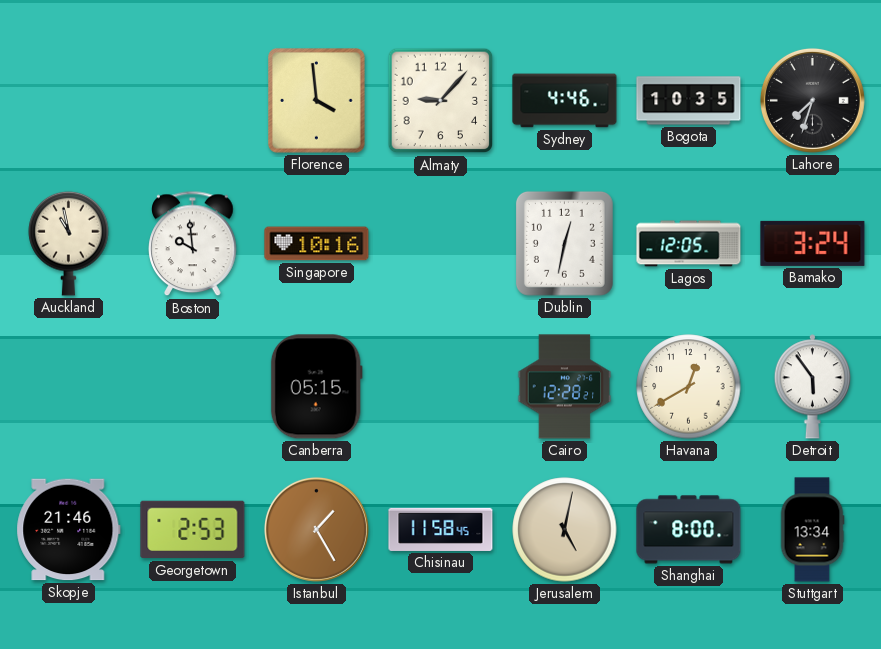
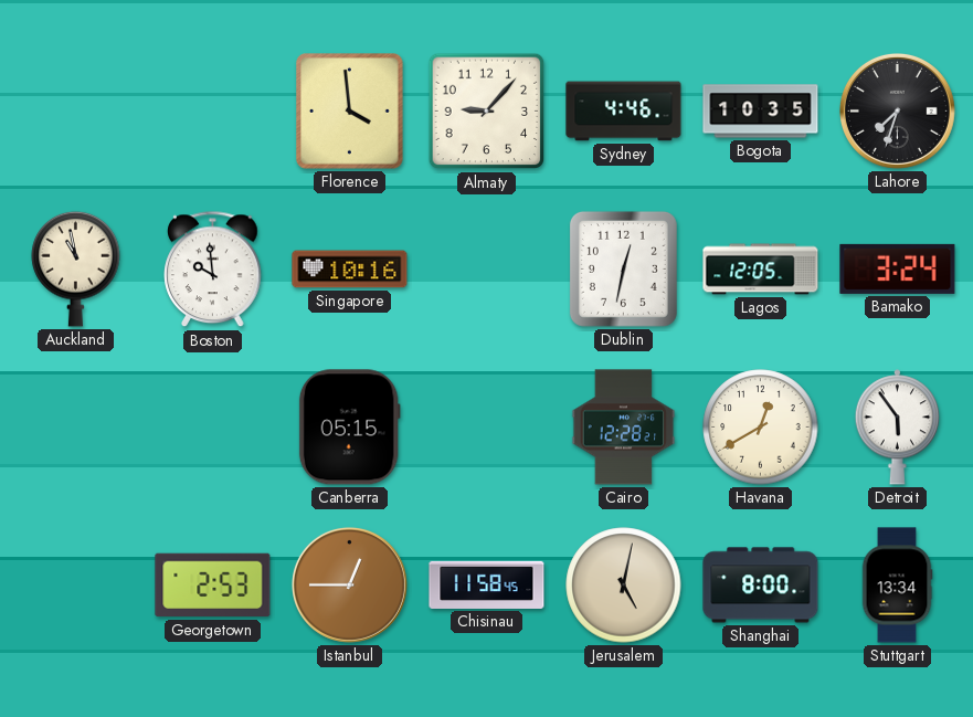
Skopje: 21:46 -> none (69, 530)
Istanbul: 1:25 -> 12:45 (349, 584)
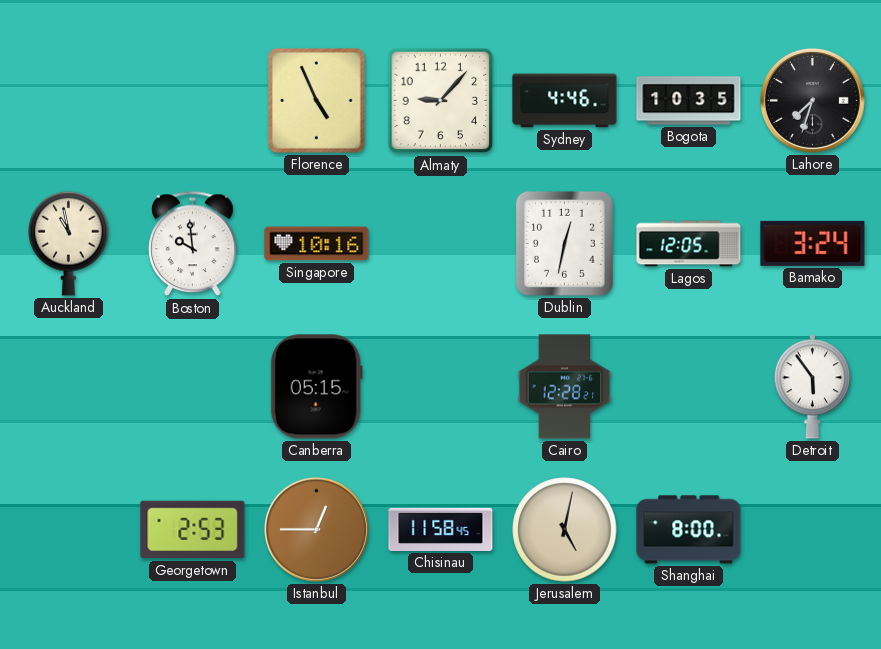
Florence: 3:59 -> 4:56 (317, 101)
Havana: 12:40 -> none (761, 428)
Stuttgart: 13:34 -> none (897, 586)
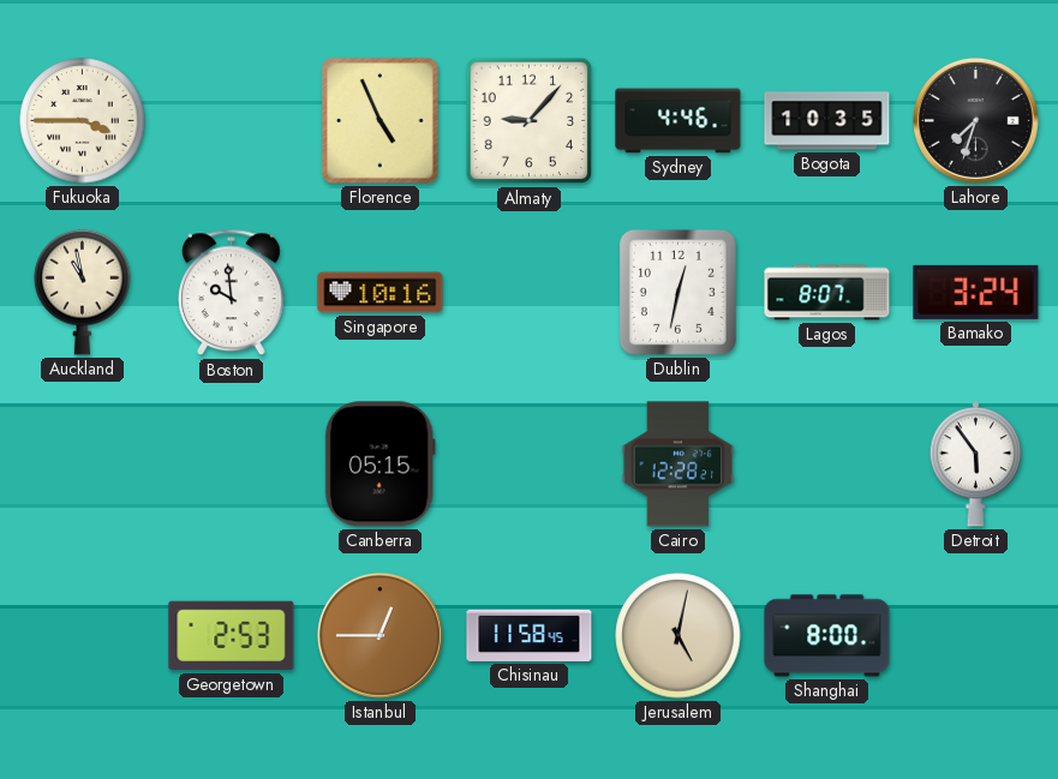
Fukuoka: none -> 3:45 (83, 121)
Lagos: 12:05 -> 8:07 (827, 293)
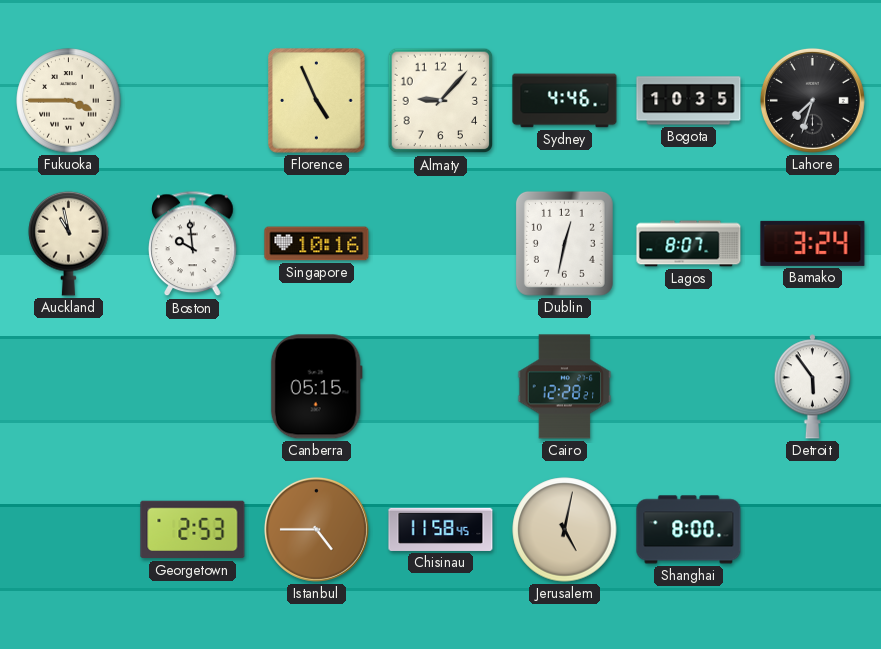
Istanbul: 12:45 -> 4:45 (316, 529)
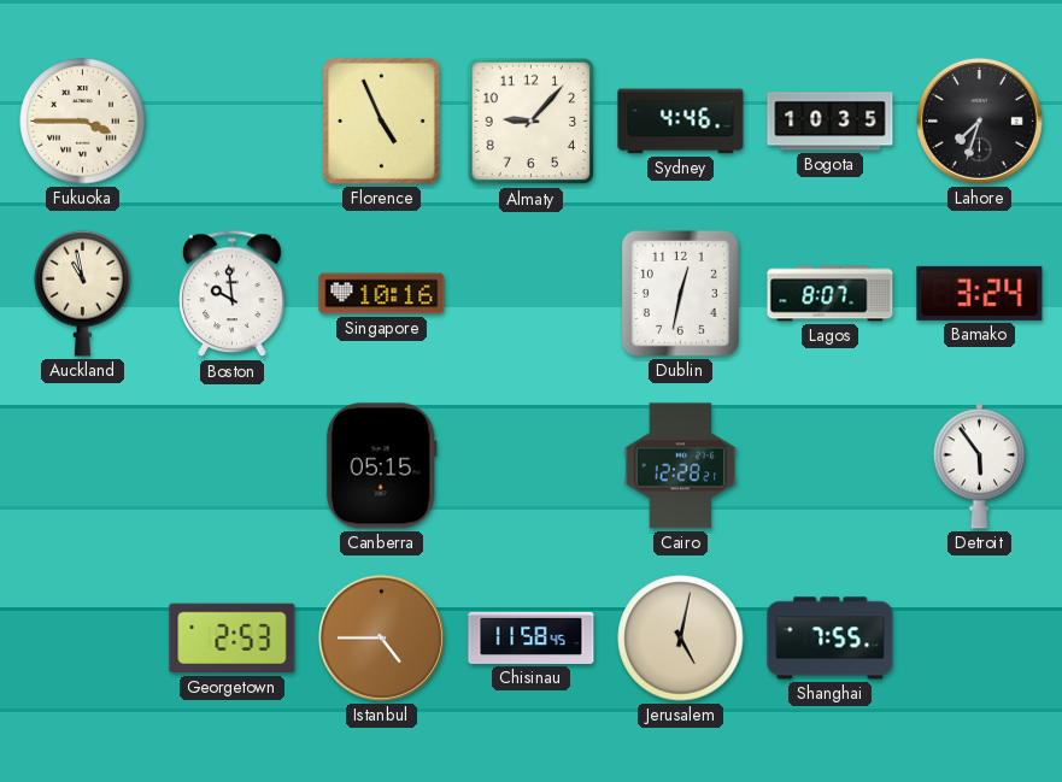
Shanghai: 8:00 -> 7:55 (831, 639)
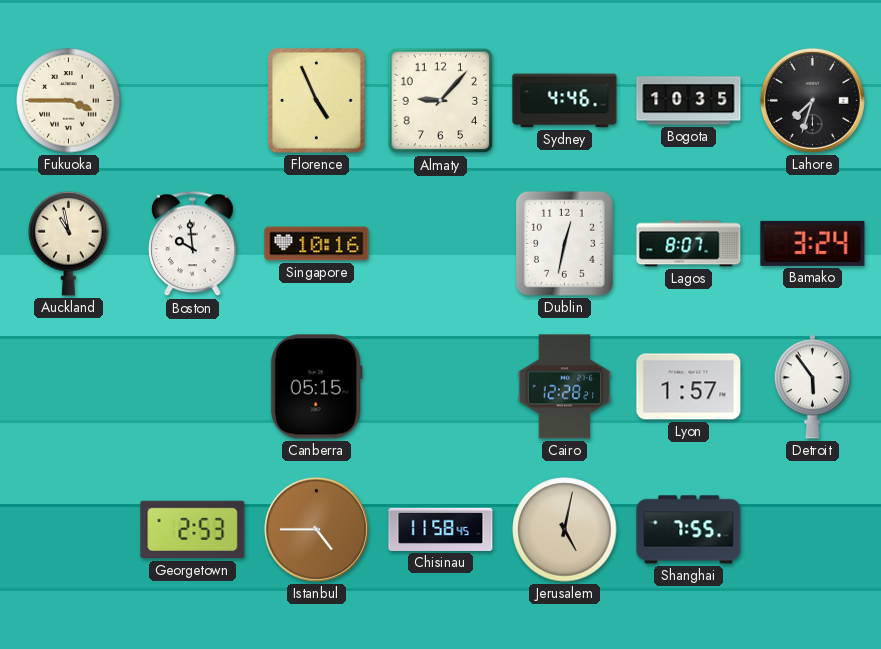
Lyon: none -> 1:57 (689, 387)
